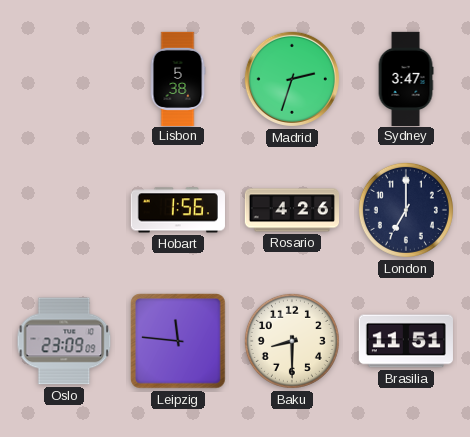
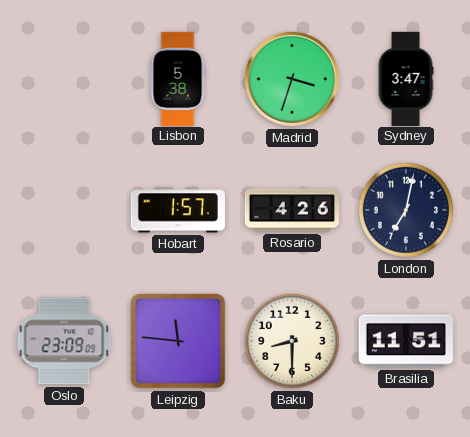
Madrid: 2:33 -> 3:33 (292, 79)
Hobart: 1:56 -> 1:57 (178, 210)
London: 7:00 -> 7:02 (406, 210)
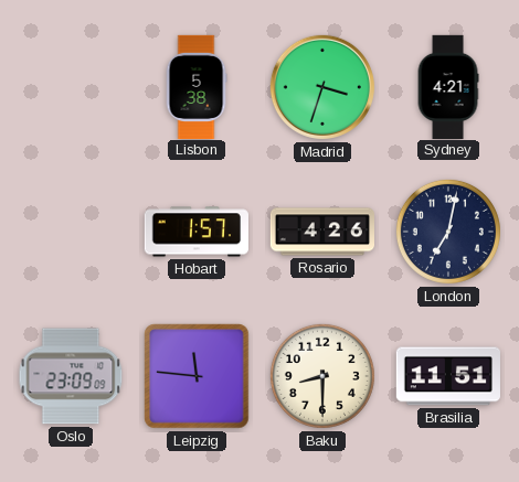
Sydney: 3:47 -> 4:21 (448, 86)
